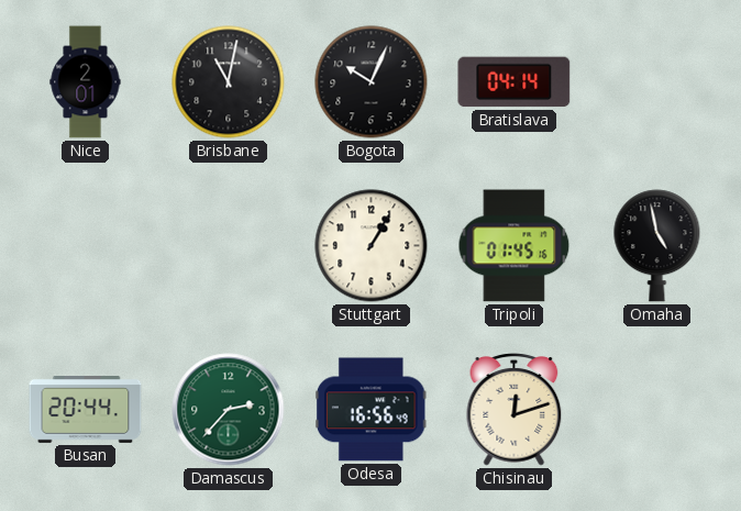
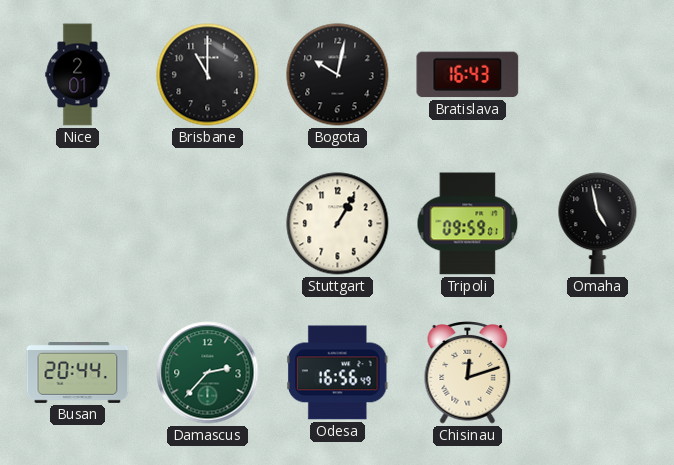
Brisbane: 11:02 -> 11:00 (208, 75)
Bogota: 10:04 -> 10:02 (338, 75)
Bratislava: 04:14 -> 16:43 (468, 75)
Tripoli: 01:45 -> 09:59 (468, 224)
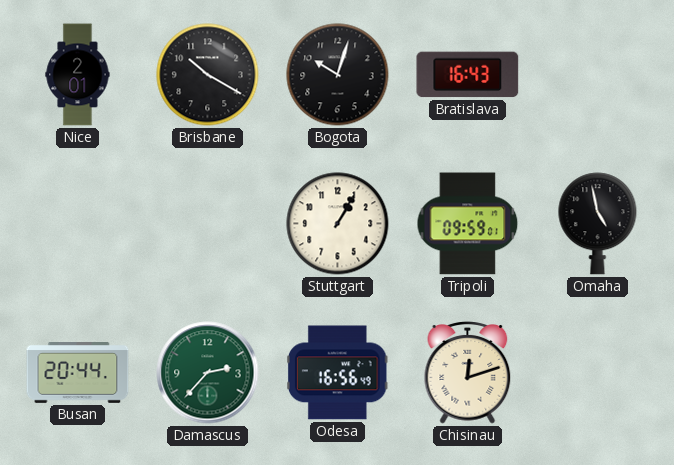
Brisbane: 11:00 -> 10:20 (208, 75)
Bogota: 10:02 -> 10:03 (338, 75)
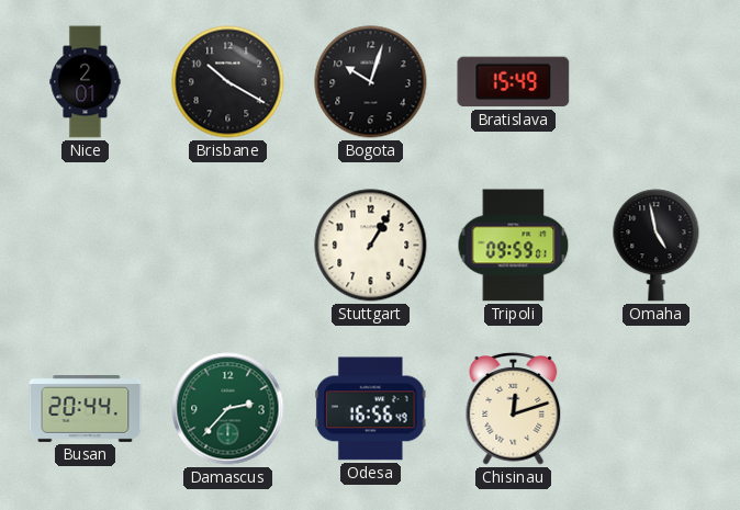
Bratislava: 16:43 -> 15:49 (514, 82)
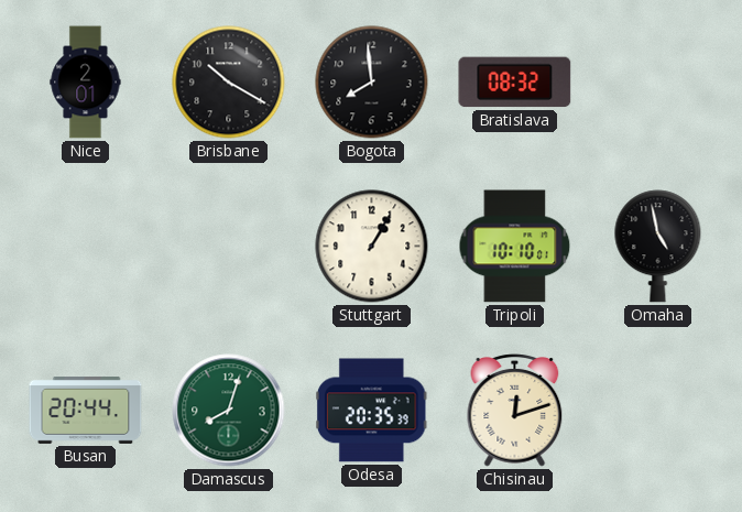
Bogota: 10:03 -> 7:59 (372, 83)
Bratislava: 15:49 -> 08:32 (515, 83)
Tripoli: 09:59 -> 10:10 (515, 247)
Damascus: 2:37 -> 8:03 (229, 411)
Odesa: 16:56 -> 20:35 (371, 411)
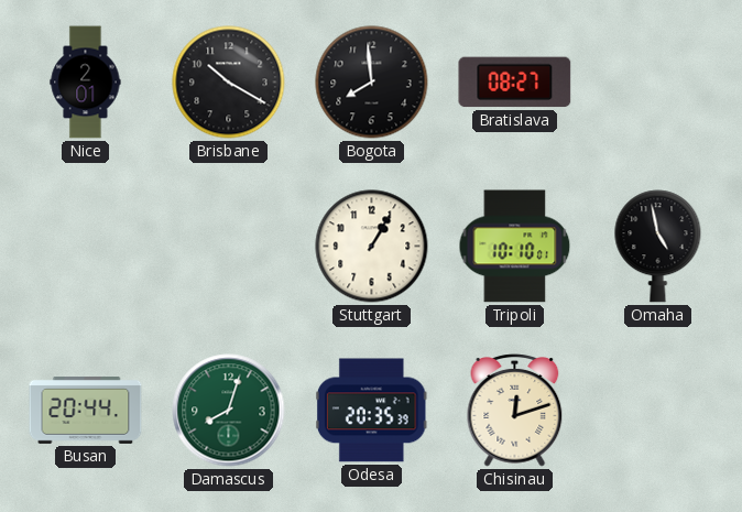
Bratislava: 08:32 -> 08:27 (515, 83)
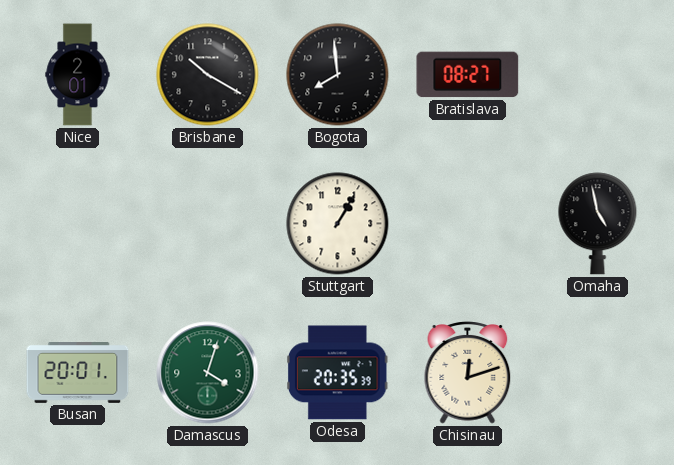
Tripoli: 10:10 -> none (515, 247)
Busan: 20:44 -> 20:01 (78, 373)
Damascus: 8:03 -> 4:03 (208, 373)
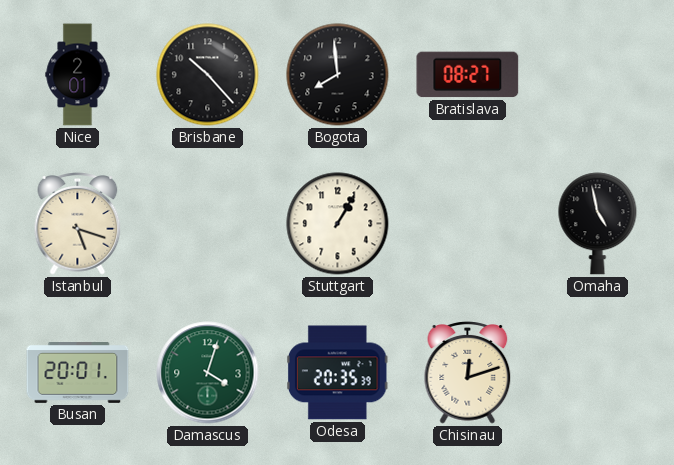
Brisbane: 10:20 -> 10:23 (208, 75)
Istanbul: none -> 5:18 (78, 224)
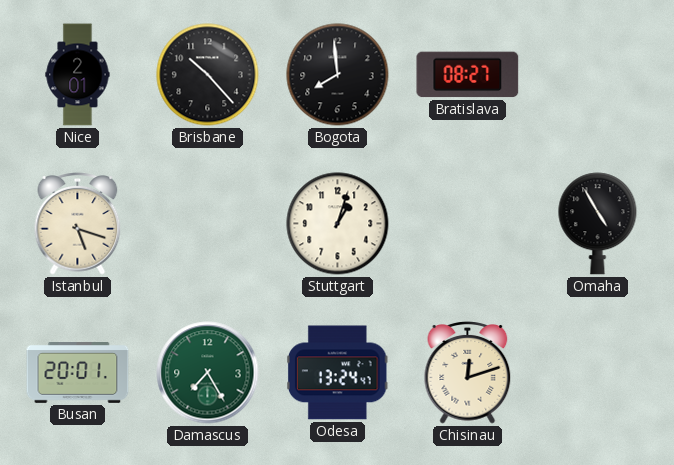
Stuttgart: 1:05 -> 1:03 (338, 224)
Omaha: 4:58 -> 4:55 (598, 224)
Damascus: 4:03 -> 7:25 (208, 373)
Odesa: 20:35 -> 13:24 (337, 373)
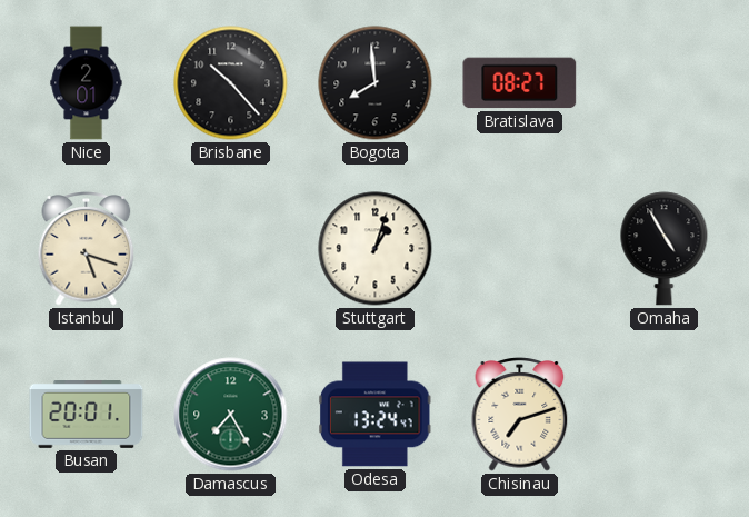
Chisinau: 12:12 -> 7:12 (520, 415)
